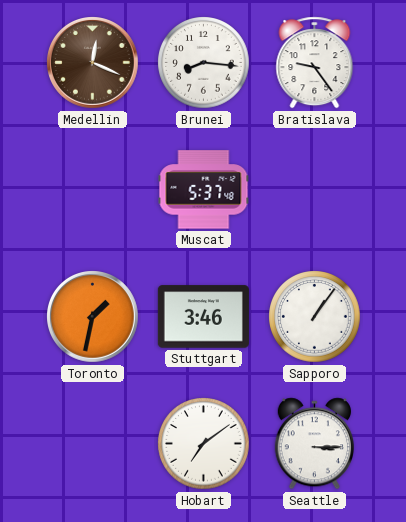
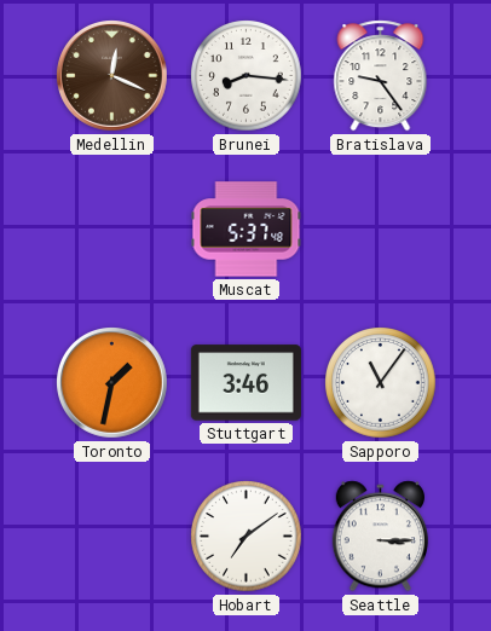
Sapporo: 1:06 -> 11:06 (381, 383)
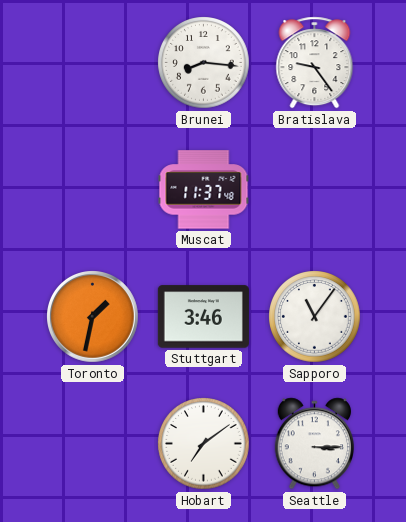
Medellin: 12:19 -> none (112, 76)
Muscat: 5:37 -> 11:37 (204, 190)
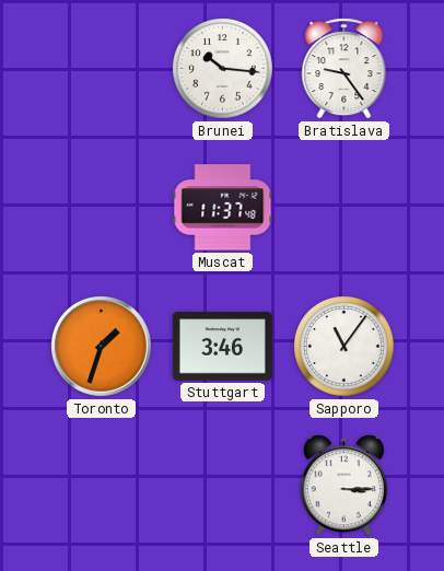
Brunei: 8:16 -> 10:16 (223, 69)
Toronto: 1:32 -> 1:33 (102, 347)
Hobart: 7:09 -> none (204, 444)
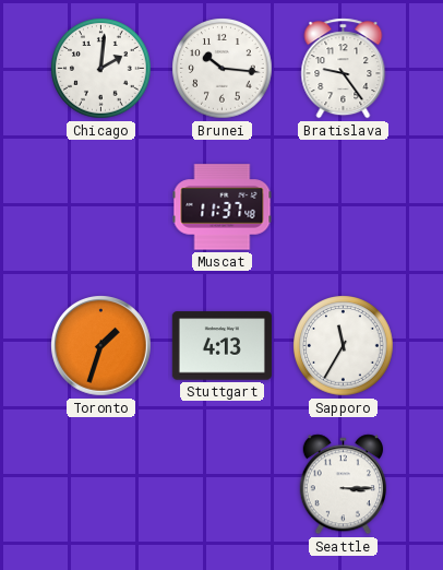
Chicago: none -> 2:01 (101, 69)
Stuttgart: 3:46 -> 4:13 (221, 346)
Sapporo: 11:06 -> 11:35 (344, 346)
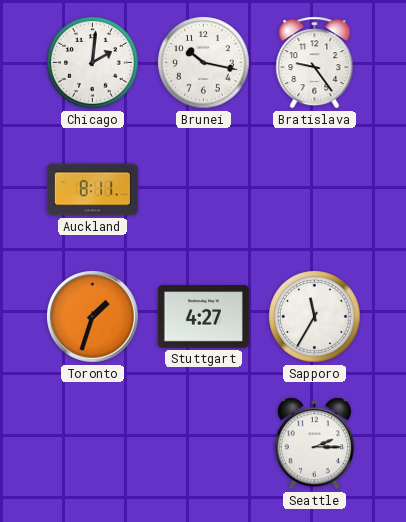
Brunei: 10:16 -> 10:17 (204, 63)
Auckland: none -> 8:11 (92, 190)
Muscat: 11:37 -> none (223, 207)
Stuttgart: 4:13 -> 4:27 (203, 317)
Seattle: 3:15 -> 2:15 (314, 444)
